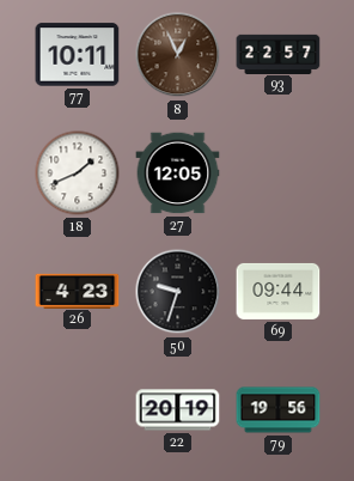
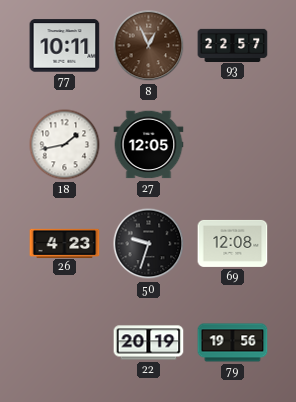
18: 1:41 -> 1:43 (65, 145)
69: 09:44 -> 12:08 (233, 243)
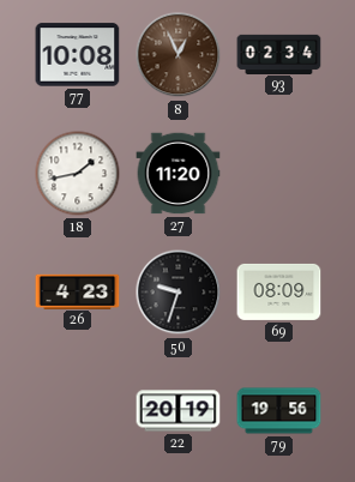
77: 10:11 -> 10:08 (78, 55)
93: 22:57 -> 02:34 (279, 54)
27: 12:05 -> 11:20 (179, 174)
69: 12:08 -> 08:09 (279, 291)
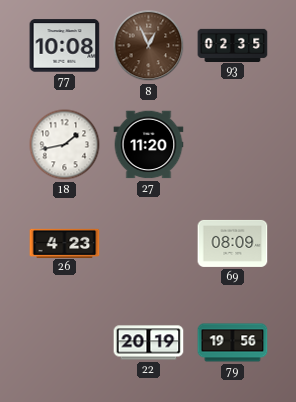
93: 02:34 -> 02:35 (233, 45)
50: 9:33 -> none (179, 293)
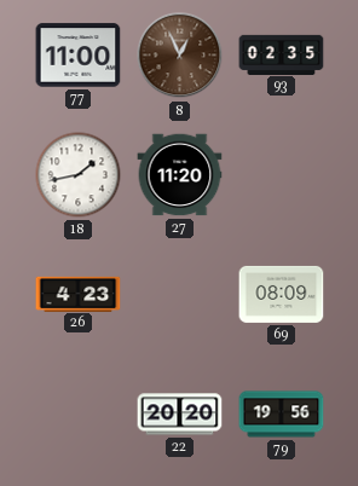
77: 10:08 -> 11:00 (79, 56)
22: 20:19 -> 20:20 (180, 415)
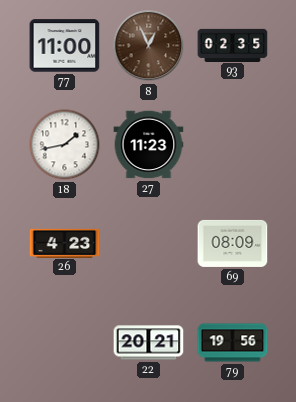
27: 11:20 -> 11:23 (149, 145)
22: 20:20 -> 20:21 (149, 343)
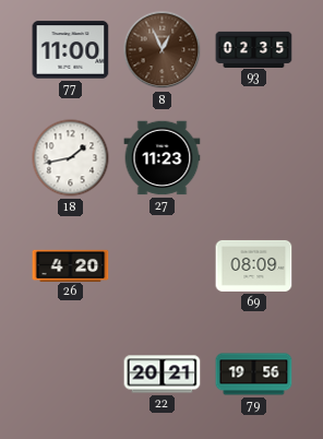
26: 4:23 -> 4:20 (71, 265)
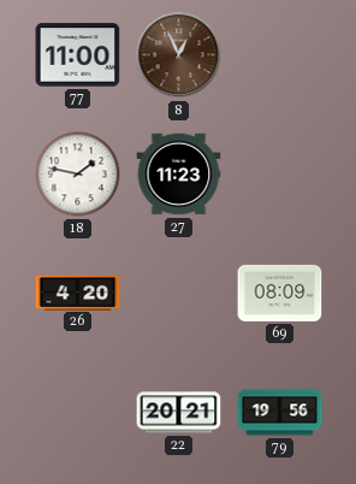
93: 02:35 -> none (254, 49)
18: 1:43 -> 1:47 (78, 175)
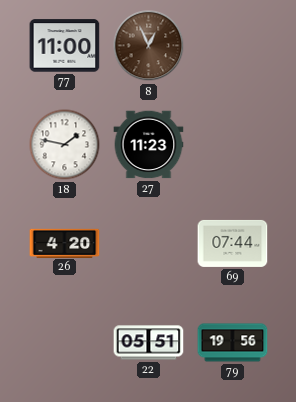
69: 08:09 -> 07:44 (233, 243)
22: 20:21 -> 05:51 (149, 343)
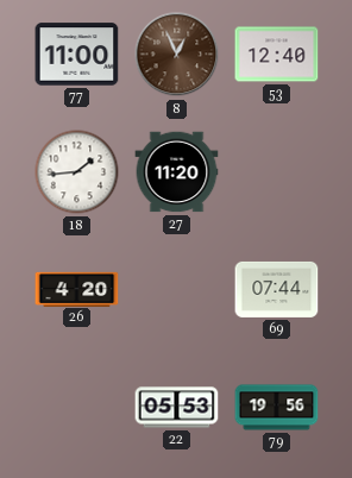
53: none -> 12:40 (277, 55)
18: 1:47 -> 1:44 (77, 172)
27: 11:23 -> 11:20 (177, 172)
22: 05:51 -> 05:53 (177, 408)
